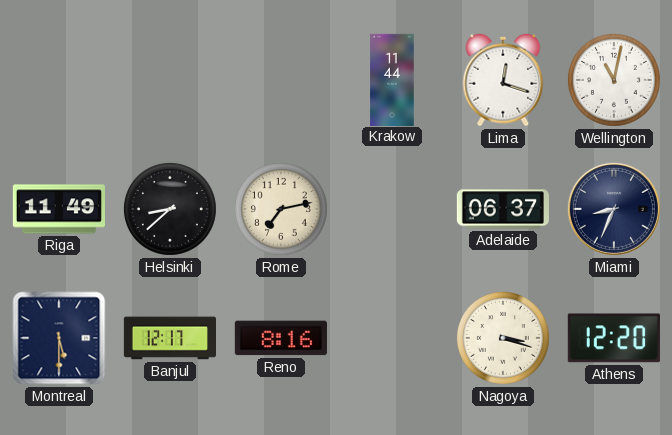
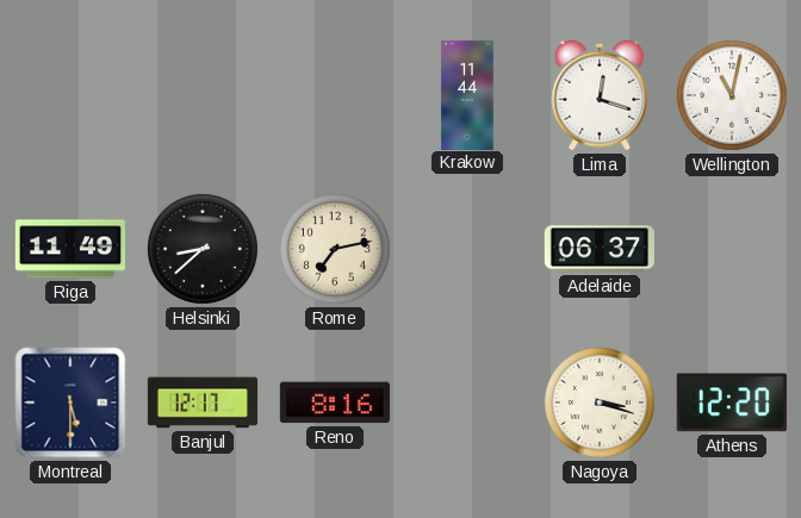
Miami: 8:34 -> none (614, 209)
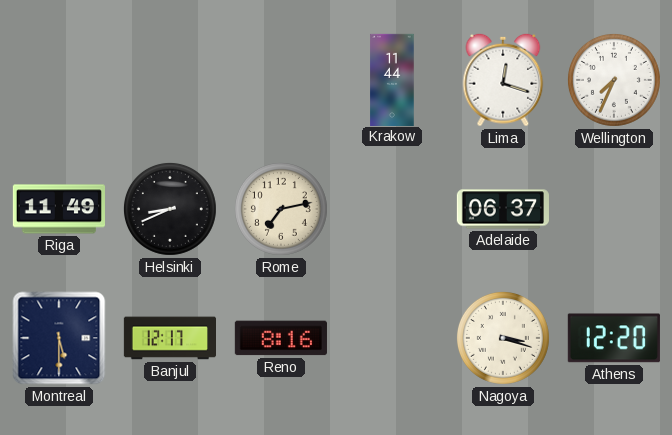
Wellington: 11:02 -> 7:34 (614, 80)
Helsinki: 8:38 -> 8:41 (170, 209)
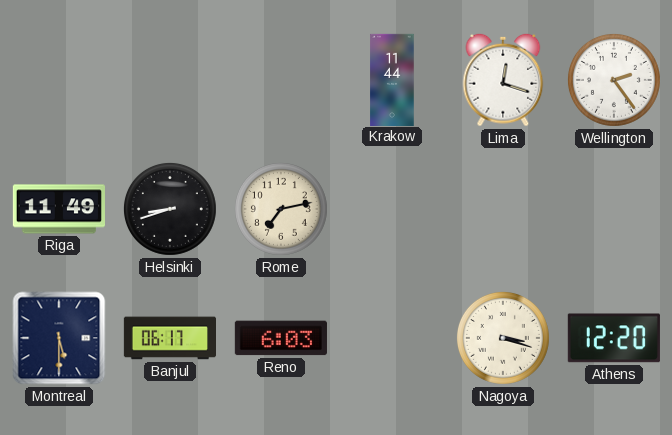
Wellington: 7:34 -> 2:24 (614, 80)
Helsinki: 8:41 -> 8:42 (170, 209)
Adelaide: 06:37 -> none (502, 209)
Banjul: 12:17 -> 06:17 (169, 338)
Reno: 8:16 -> 6:03 (281, 338)
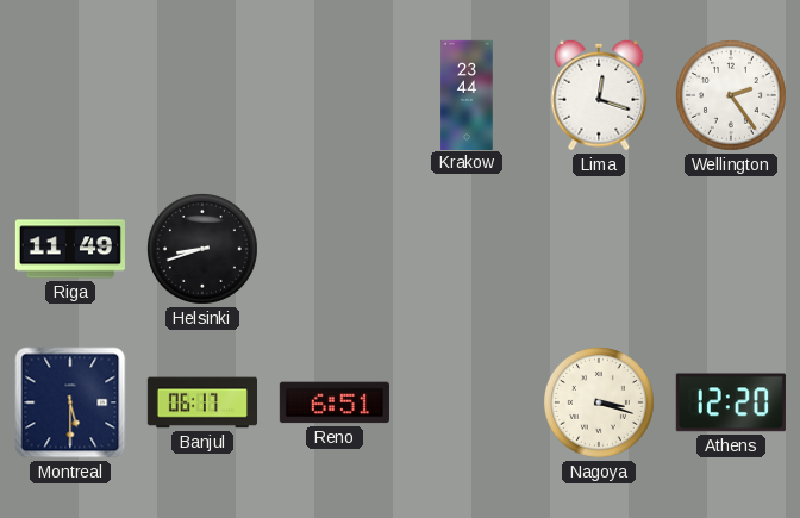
Krakow: 11:44 -> 23:44 (467, 94)
Rome: 7:13 -> none (281, 209)
Reno: 6:03 -> 6:51 (335, 402)
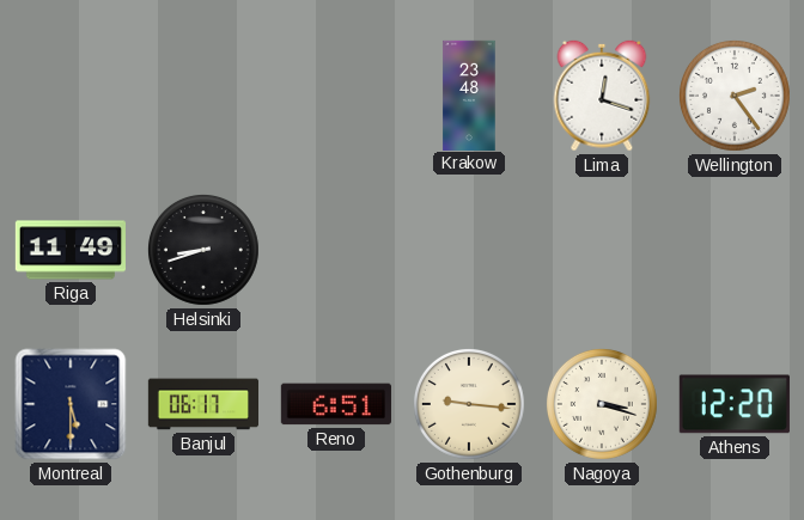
Krakow: 23:44 -> 23:48 (469, 94)
Gothenburg: none -> 9:16 (469, 404)
